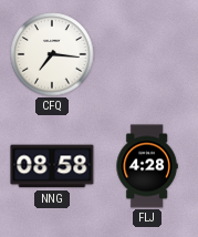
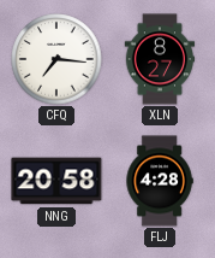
XLN: none -> 8:27 (159, 59)
NNG: 08:58 -> 20:58 (56, 181)
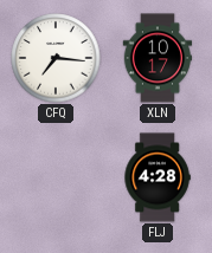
XLN: 8:27 -> 10:17 (156, 58)
NNG: 20:58 -> none (56, 181)
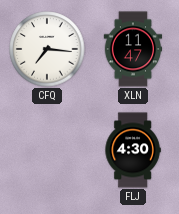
XLN: 10:17 -> 11:47 (132, 49)
FLJ: 4:28 -> 4:30 (133, 150)
